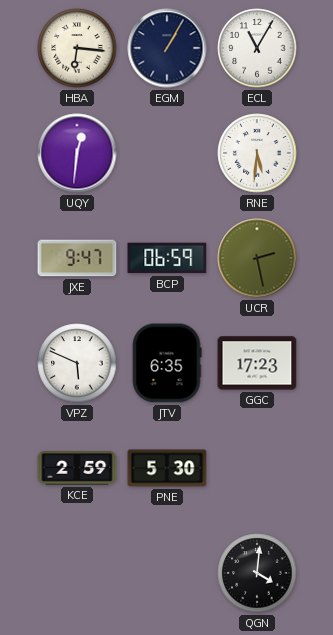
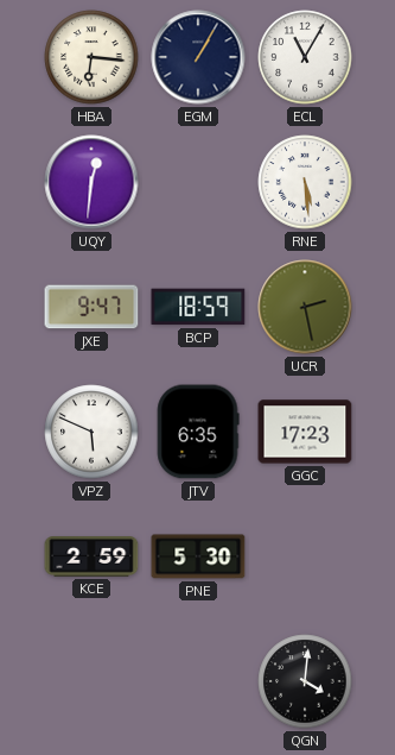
RNE: 5:31 -> 5:29 (305, 182)
BCP: 06:59 -> 18:59 (198, 307)
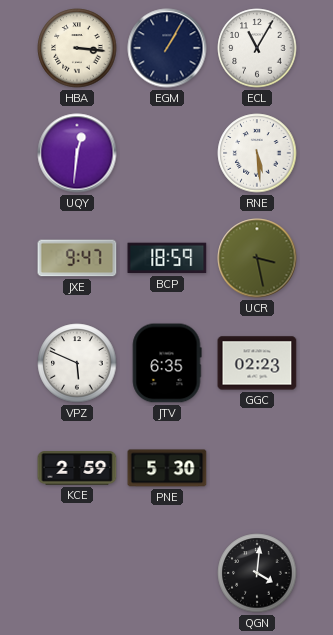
HBA: 6:16 -> 3:16 (77, 48)
UCR: 2:28 -> 3:28 (257, 258)
GGC: 17:23 -> 02:23 (257, 363)
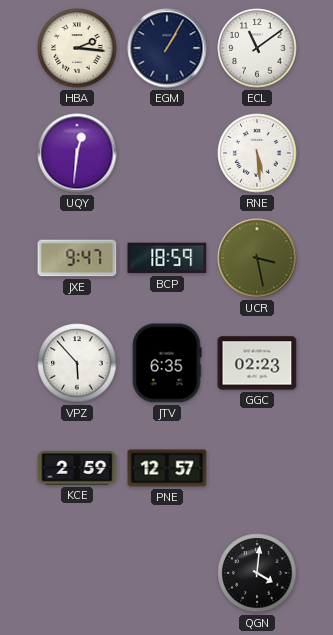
HBA: 3:16 -> 2:16 (77, 48)
ECL: 11:05 -> 11:09 (257, 48)
VPZ: 5:49 -> 5:53 (77, 363)
PNE: 5:30 -> 12:57 (167, 468)
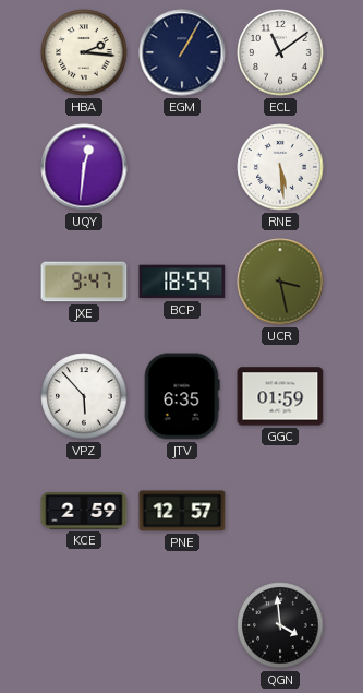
GGC: 02:23 -> 01:59 (280, 396)
QGN: 4:01 -> 3:59 (280, 625)
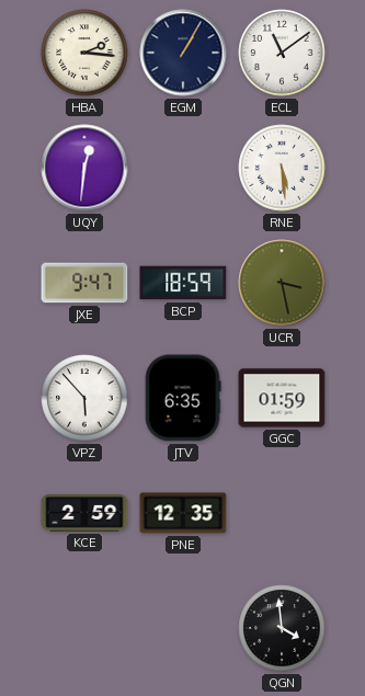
PNE: 12:57 -> 12:35 (183, 513)
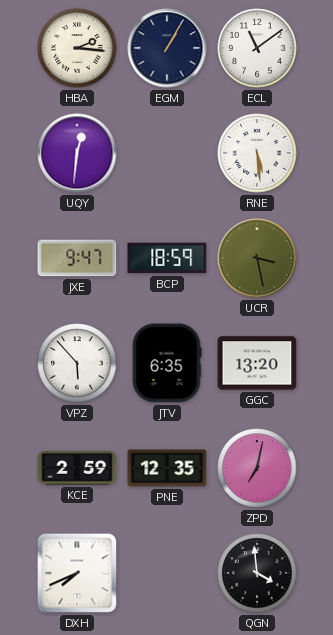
GGC: 01:59 -> 13:20 (257, 363)
ZPD: none -> 7:02 (257, 468)
DXH: none -> 7:41 (77, 573)
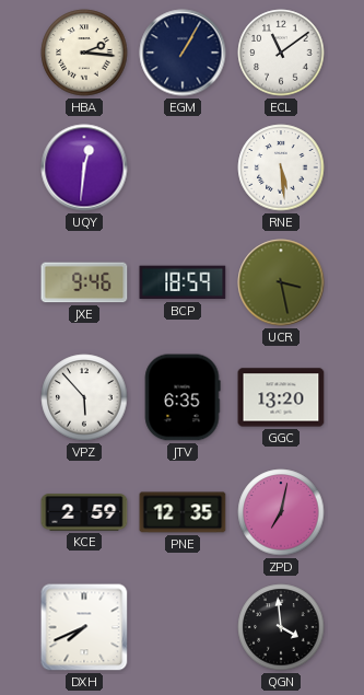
JXE: 9:47 -> 9:46 (84, 282)
